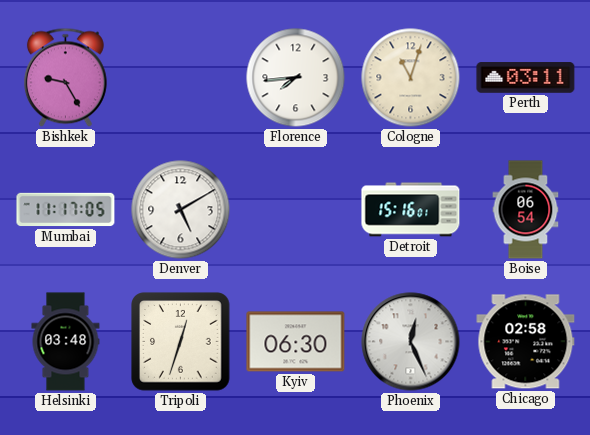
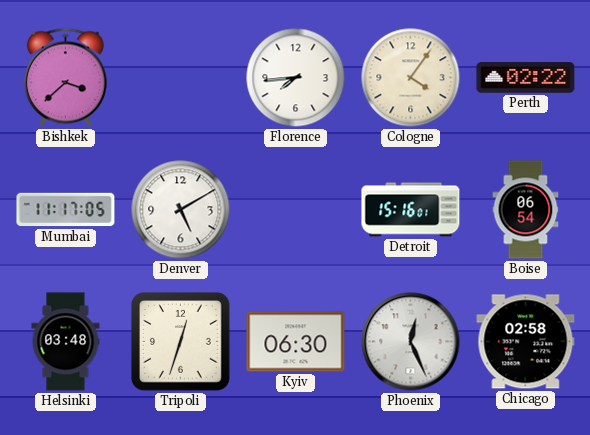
Bishkek: 9:25 -> 3:38 (65, 78)
Cologne: 11:03 -> 4:06 (411, 78)
Perth: 03:11 -> 02:22 (526, 78)
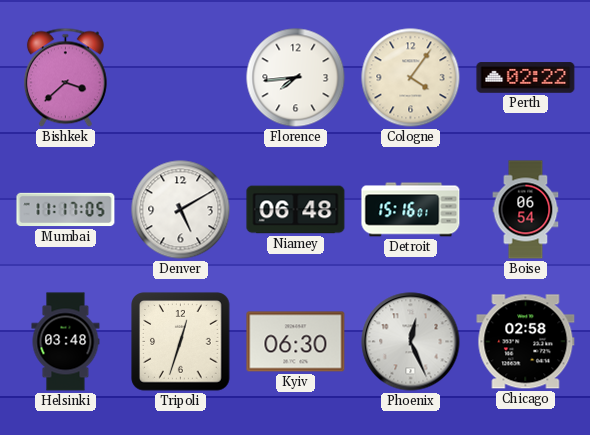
Niamey: none -> 06:48 (296, 210)
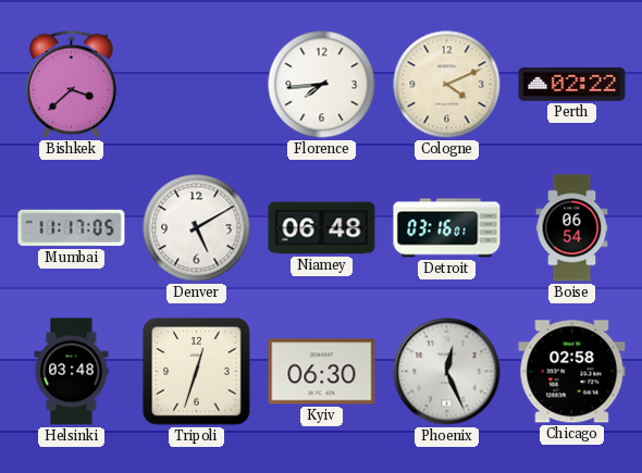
Cologne: 4:06 -> 4:11 (447, 85)
Detroit: 15:16 -> 03:16 (447, 228)
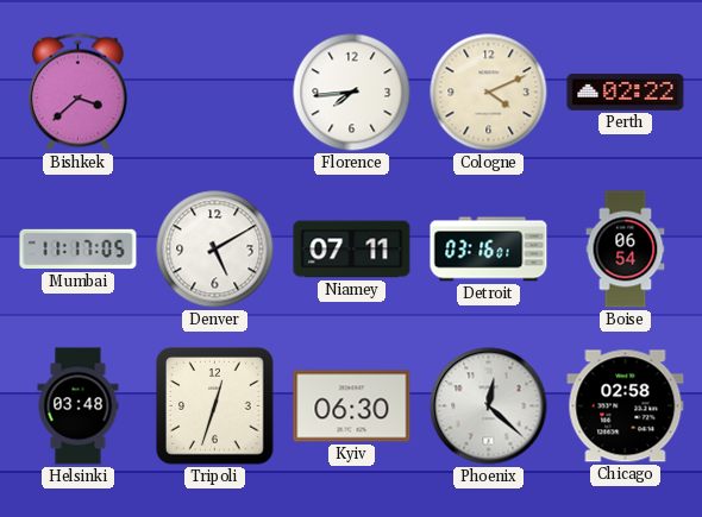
Niamey: 06:48 -> 07:11 (352, 250)
Phoenix: 12:26 -> 12:22 (489, 406)
